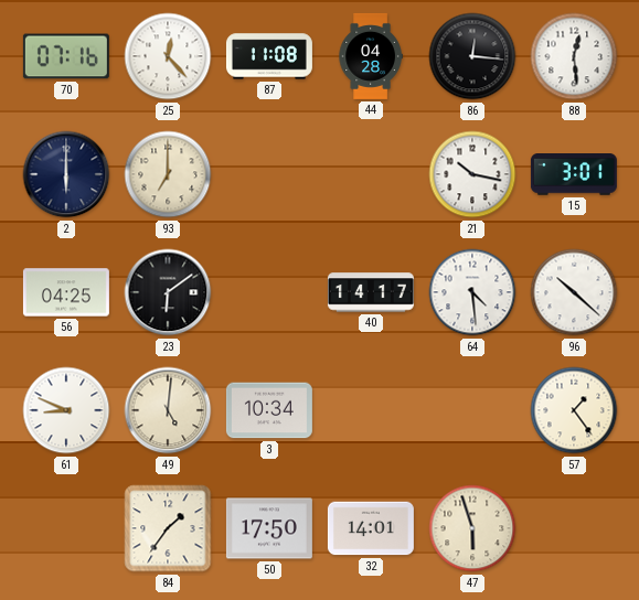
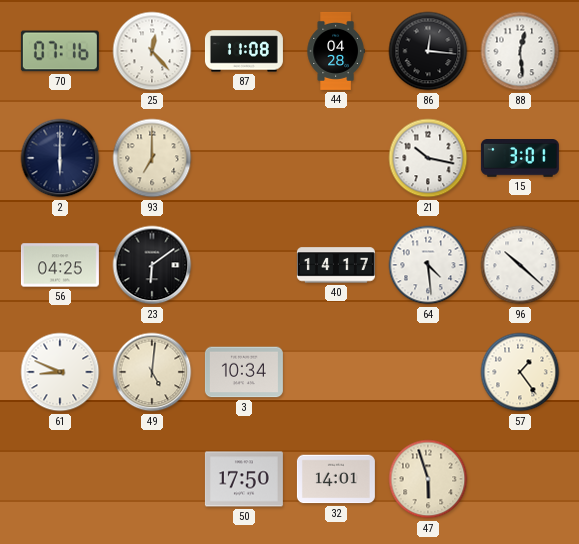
84: 1:36 -> none (168, 528)
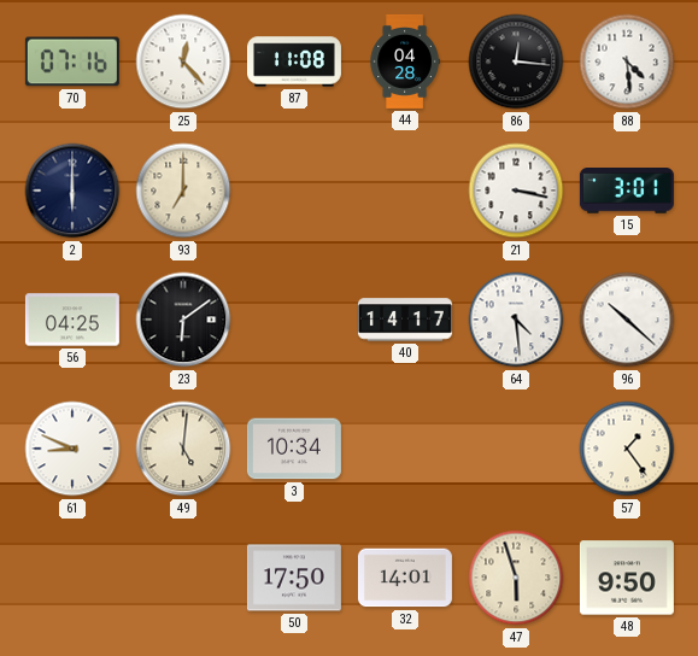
88: 12:29 -> 4:29 (627, 61)
21: 10:17 -> 3:17 (516, 191)
48: none -> 9:50 (627, 578)
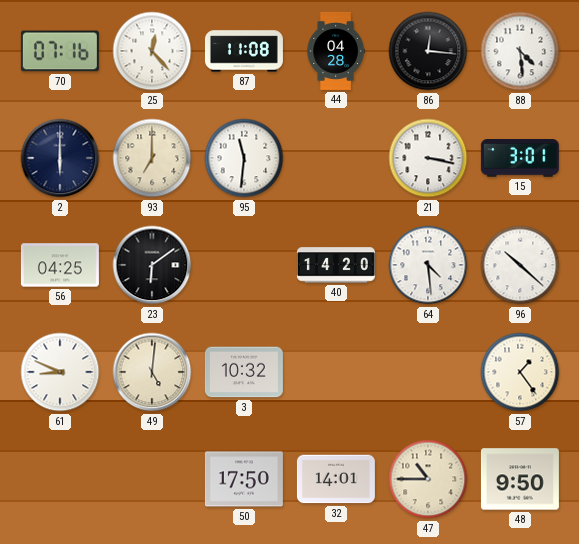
95: none -> 11:31 (244, 158)
40: 14:17 -> 14:20 (336, 265)
3: 10:34 -> 10:32 (244, 372)
47: 5:57 -> 10:45 (428, 479)
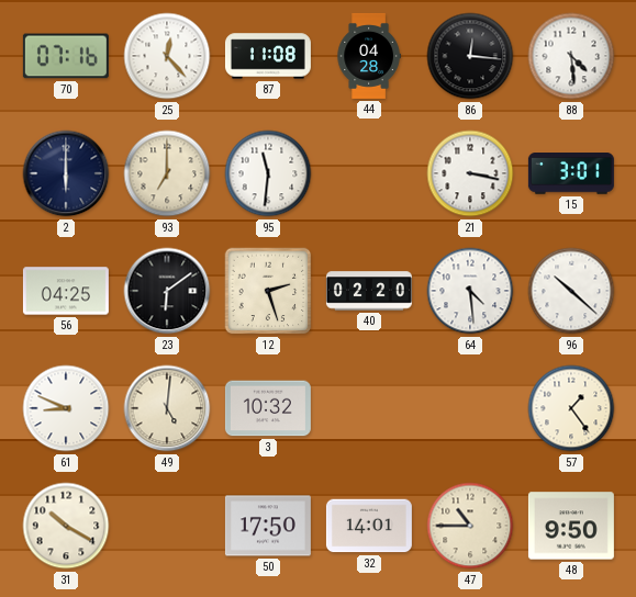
12: none -> 2:27 (268, 291)
40: 14:20 -> 02:20 (369, 291)
31: none -> 10:20 (66, 526)
